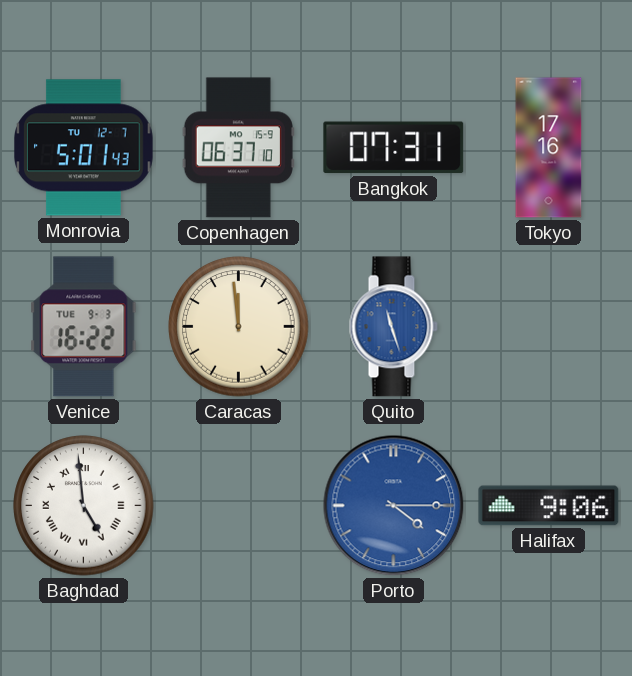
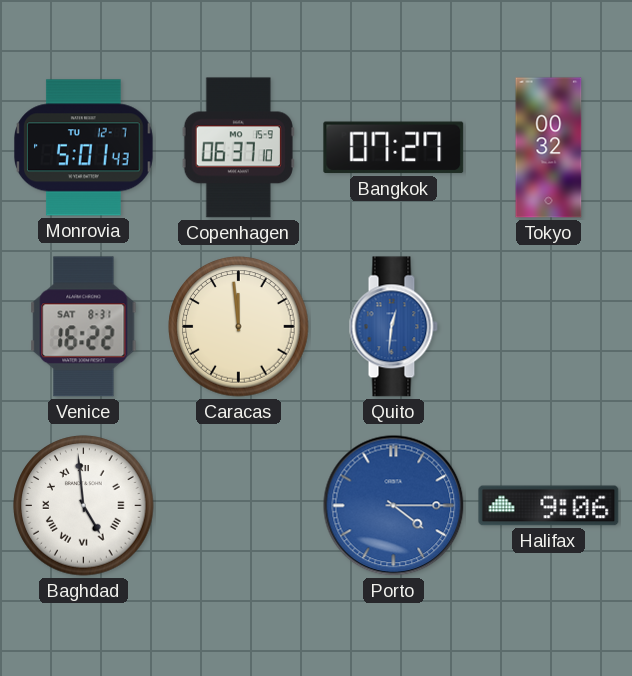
Bangkok: 07:31 -> 07:27 (394, 148)
Tokyo: 17:16 -> 00:32 (549, 148)
Venice date: TUE 9-3 -> SAT 8-31 (84, 327)
Quito: 11:27 -> 12:31 (393, 327)
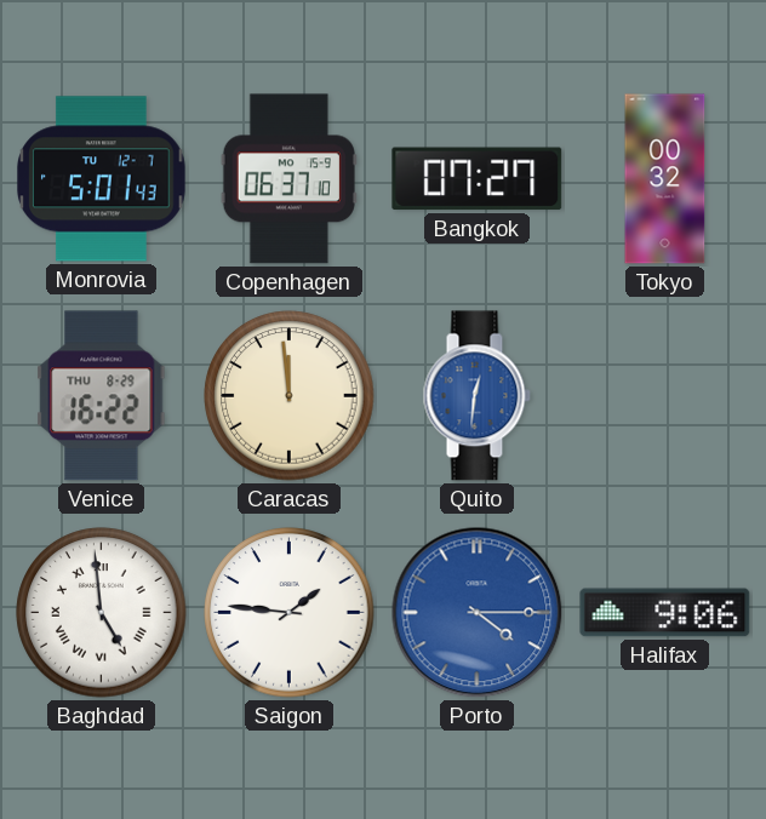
Venice date: SAT 8-31 -> THU 8-29 (102, 396)
Saigon: none -> 1:46 (290, 613)
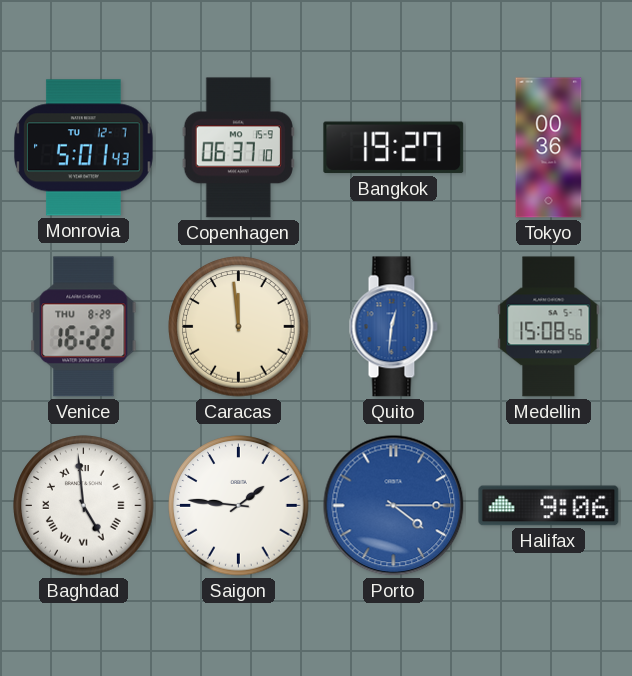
Bangkok: 07:27 -> 19:27 (394, 148)
Tokyo: 00:32 -> 00:36 (549, 148)
Medellin: none -> 15:08 (549, 327)
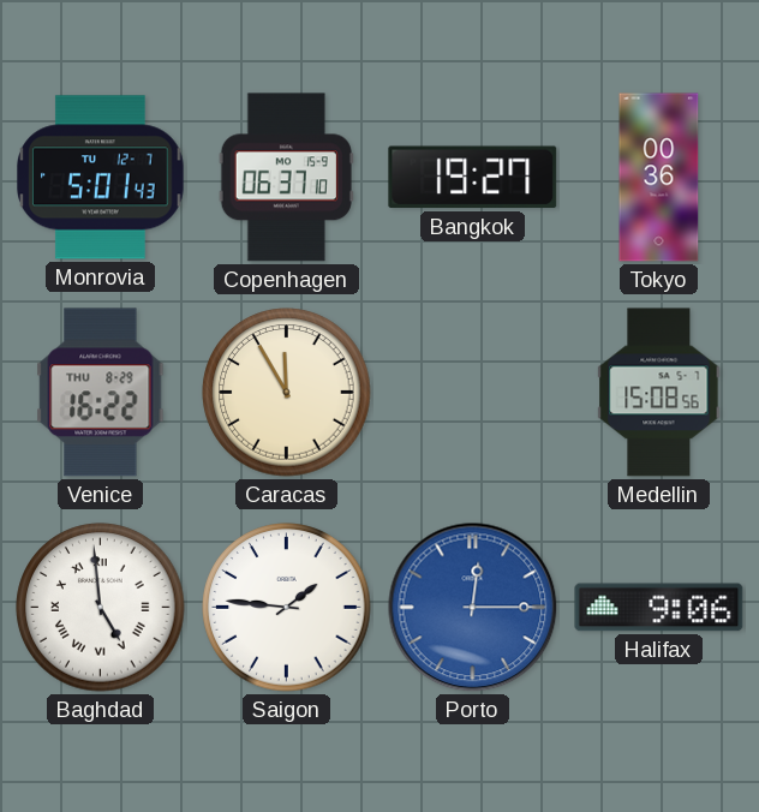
Caracas: 11:59 -> 11:55 (287, 393)
Quito: 12:31 -> none (393, 327)
Porto: 4:15 -> 12:15 (473, 608)
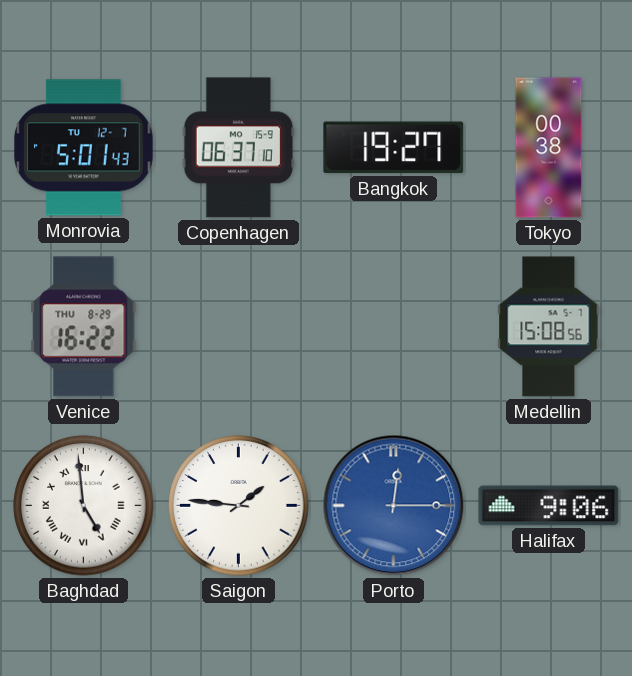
Tokyo: 00:36 -> 00:38 (549, 148)
Caracas: 11:55 -> none (287, 393)
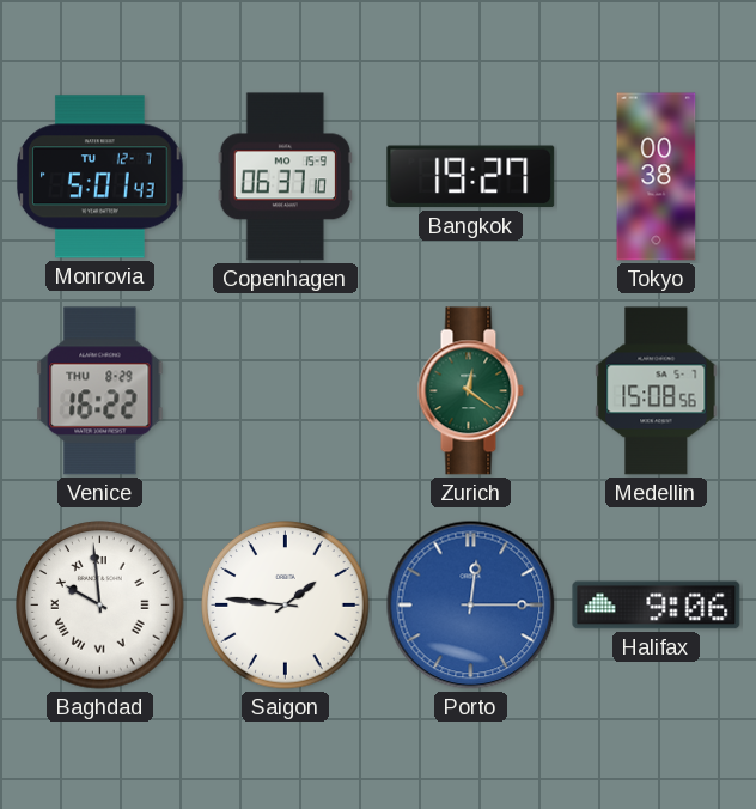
Zurich: none -> 12:21 (470, 391)
Baghdad: 4:59 -> 9:59 (100, 606)
